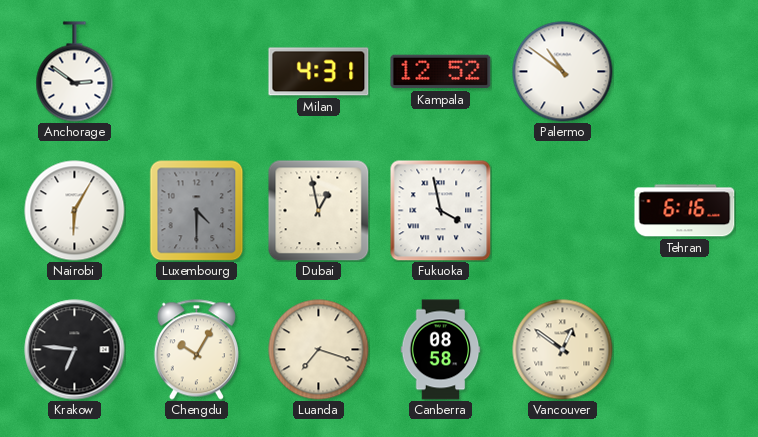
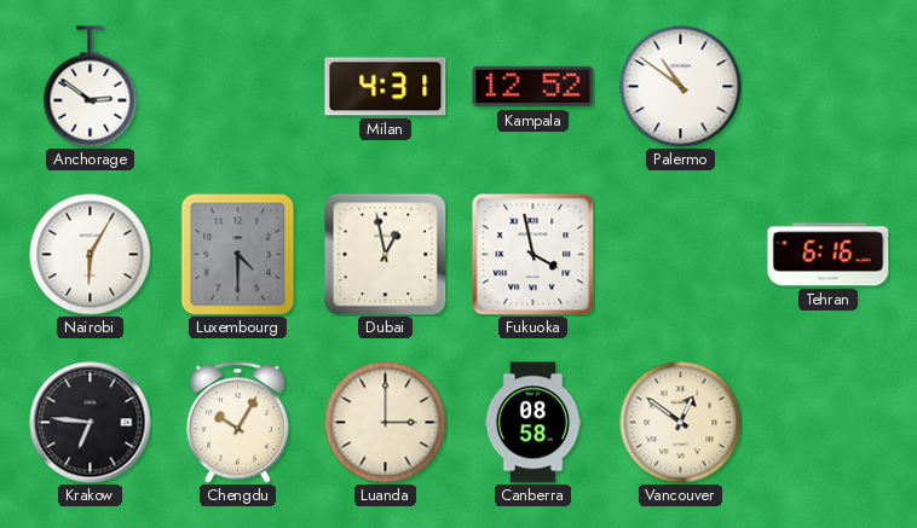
Luanda: 7:18 -> 3:00 (386, 423)
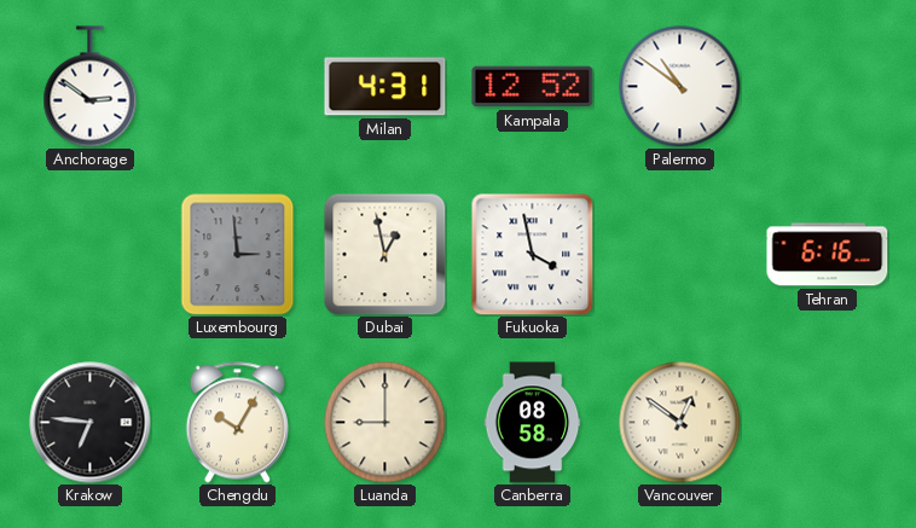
Nairobi: 6:05 -> none (91, 255)
Luxembourg: 4:30 -> 2:59 (238, 254)
Luanda: 3:00 -> 9:00 (385, 423)
